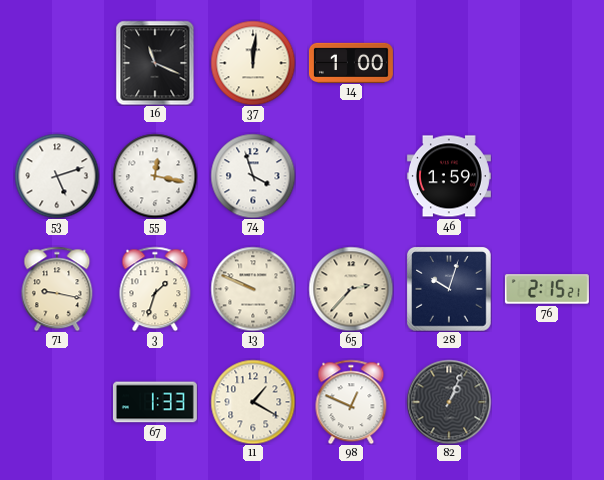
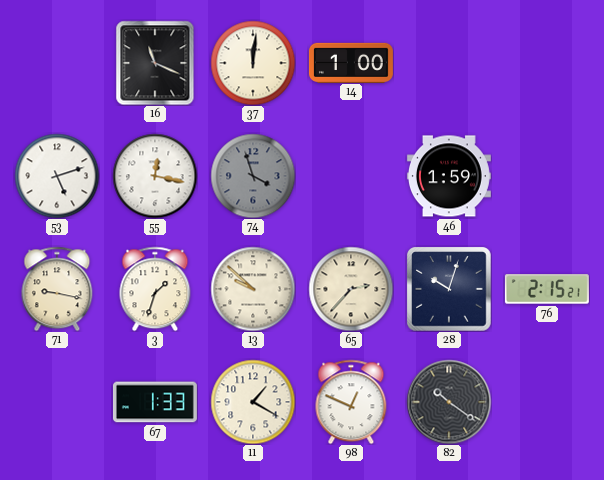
74 dial: white -> grey (253, 176)
13: 9:49 -> 9:52 (253, 289)
82: 1:04 -> 10:21 (449, 402)
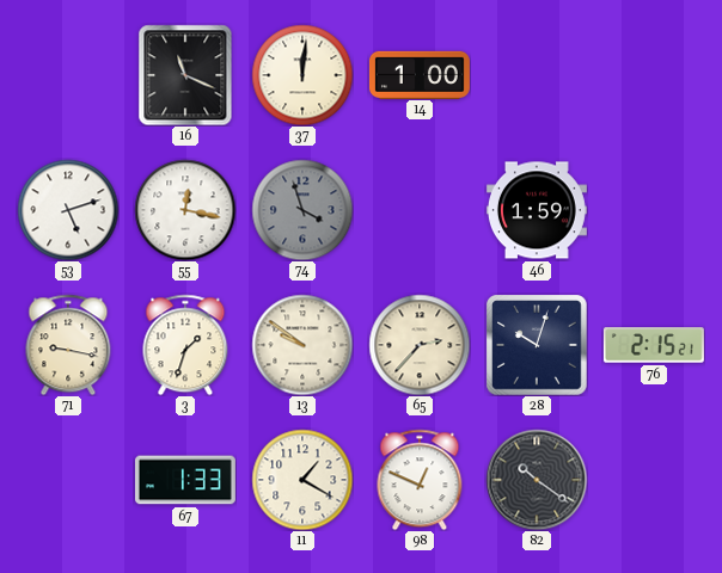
13: 9:52 -> 9:51 (302, 345)
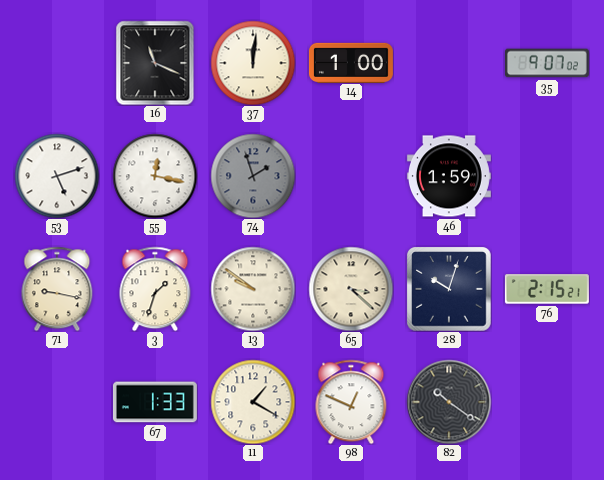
35: none -> 9:07 (547, 63)
74: 3:57 -> 1:57 (253, 176)
65: 2:37 -> 3:22 (351, 289)
